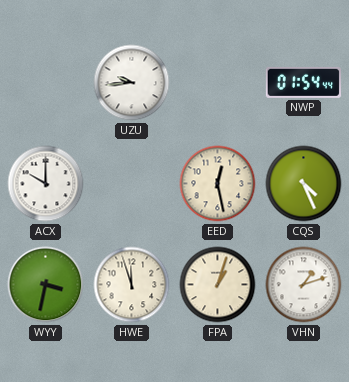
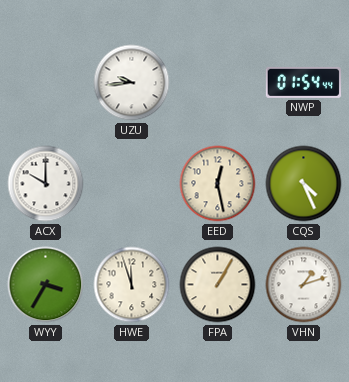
WYY: 3:32 -> 3:35 (46, 285)
FPA: 1:03 -> 1:05 (218, 285)
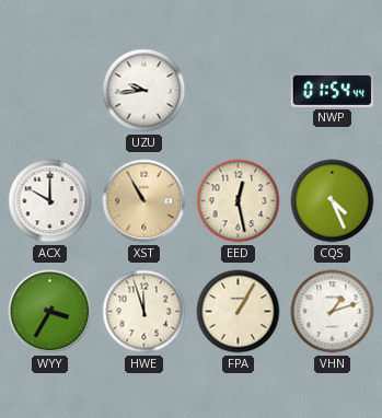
XST: none -> 10:55 (144, 201)
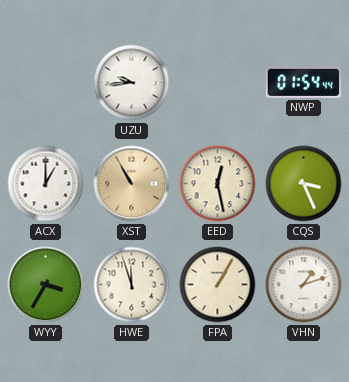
ACX: 10:00 -> 1:00 (46, 184)
CQS: 4:26 -> 3:26 (304, 184)
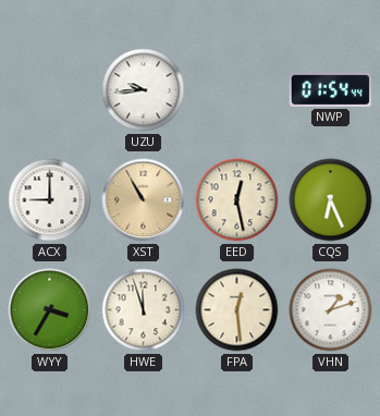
ACX: 1:00 -> 9:00 (50, 200)
CQS: 3:26 -> 6:26 (331, 200)
FPA: 1:05 -> 12:29 (237, 310)
